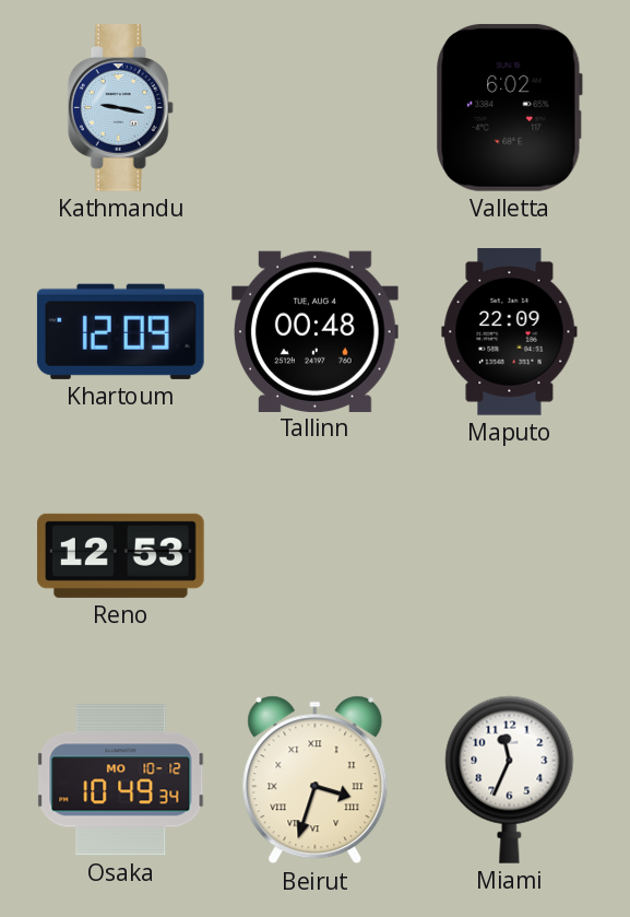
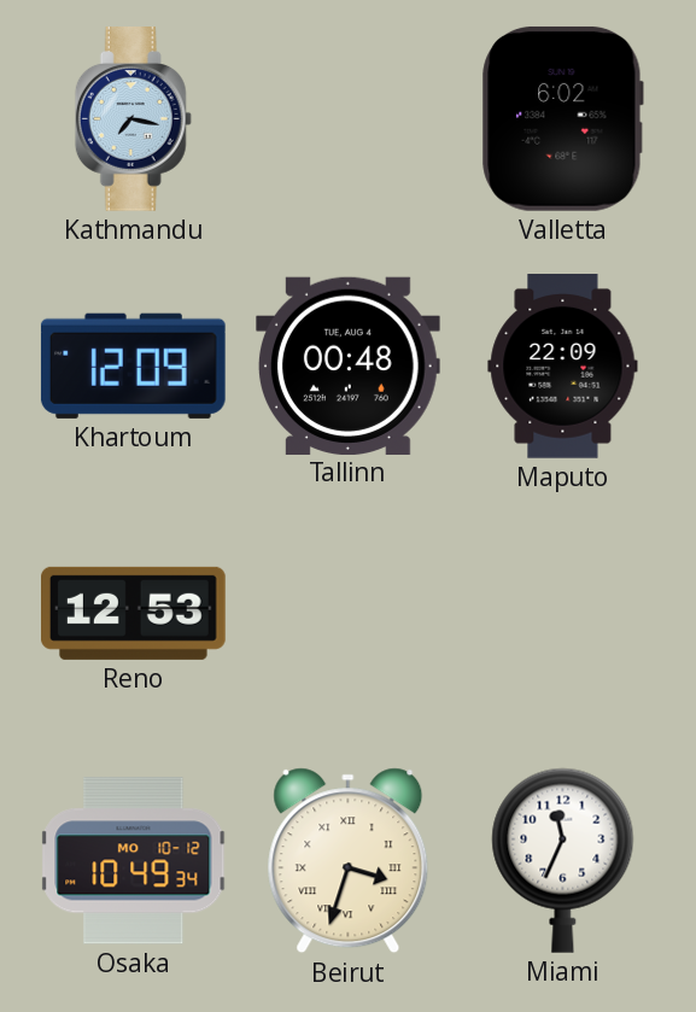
Kathmandu: 9:17 -> 7:17 (133, 119)
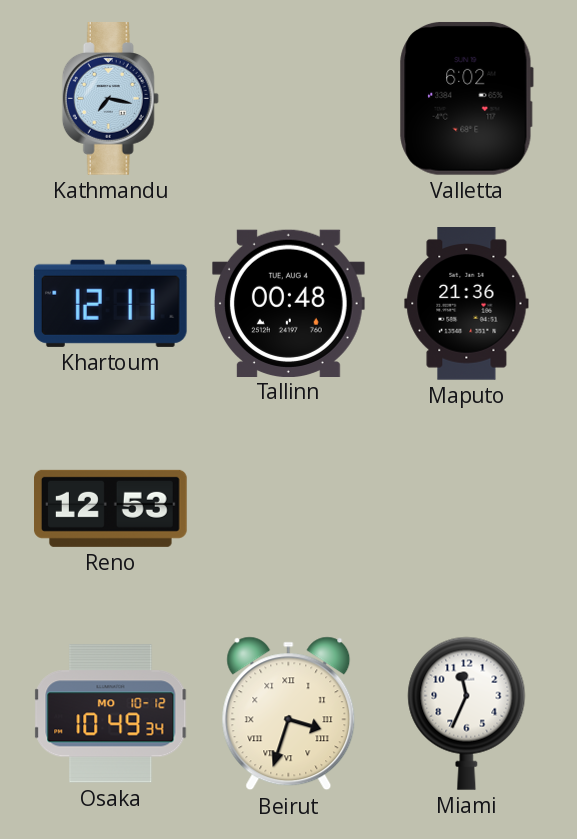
Khartoum: 12:09 -> 12:11 (110, 303)
Maputo: 22:09 -> 21:36 (467, 304)
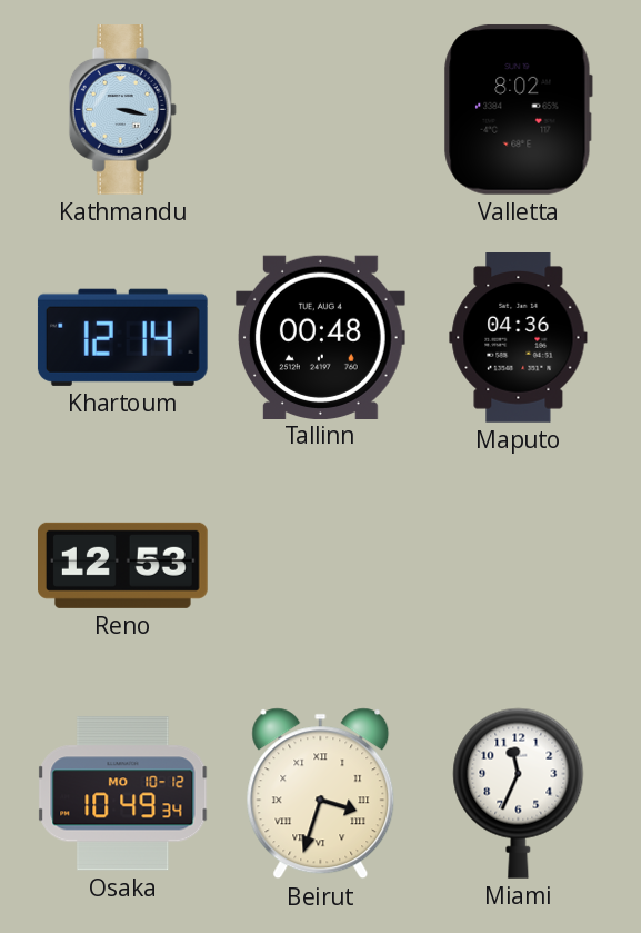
Kathmandu: 7:17 -> 3:17 (122, 110)
Valletta: 6:02 -> 8:02 (518, 109)
Khartoum: 12:11 -> 12:14 (122, 337)
Maputo: 21:36 -> 04:36 (519, 338)
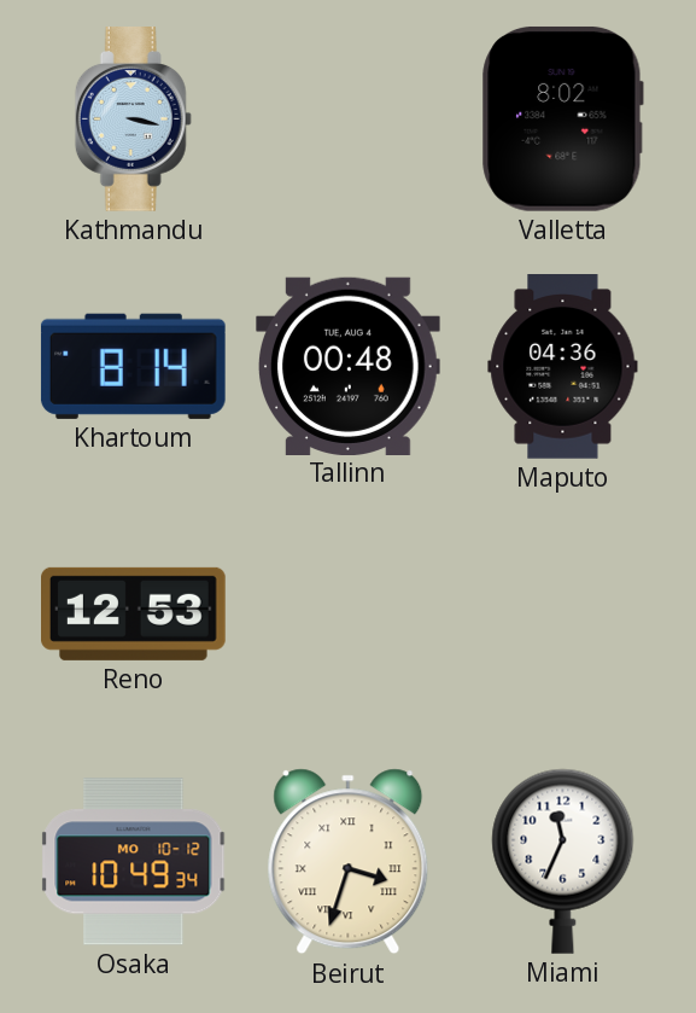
Khartoum: 12:14 -> 8:14 (133, 366)
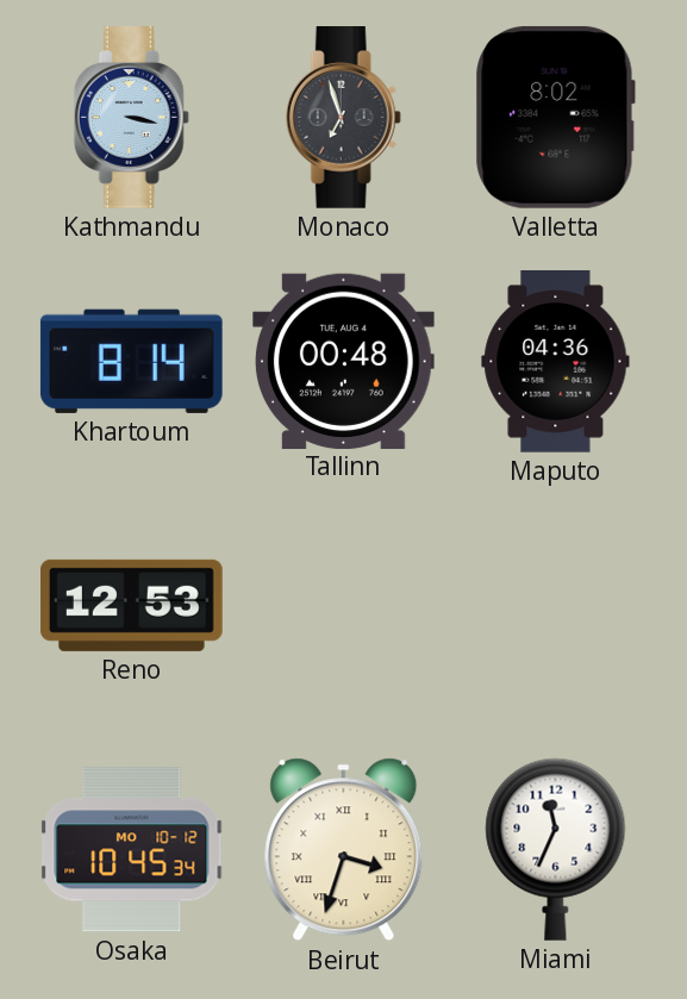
Monaco: none -> 6:57 (343, 118)
Osaka: 10:49 -> 10:45 (132, 850)
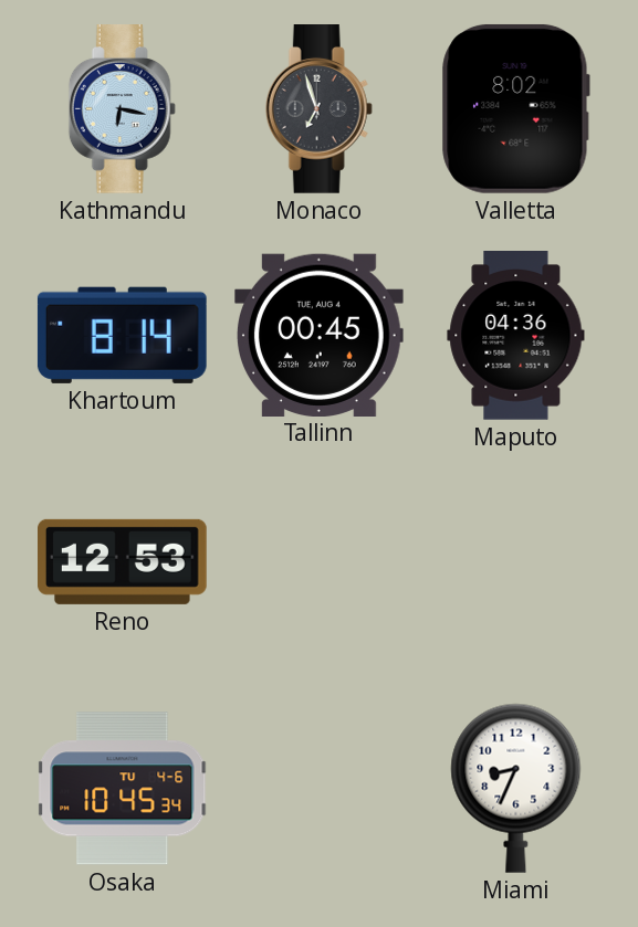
Kathmandu: 3:17 -> 6:17 (122, 109)
Tallinn: 00:48 -> 00:45 (320, 335)
Osaka date: MO 10-12 -> TU 4-6 (123, 789)
Beirut: 3:33 -> none (344, 850)
Miami: 11:34 -> 8:34 (516, 788)
